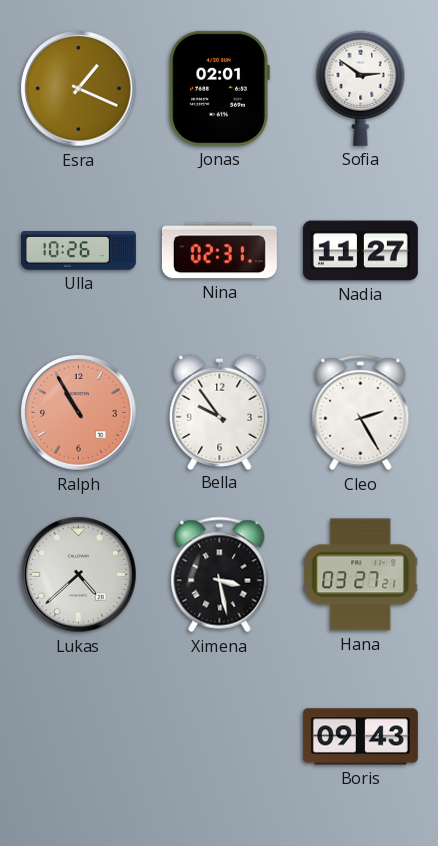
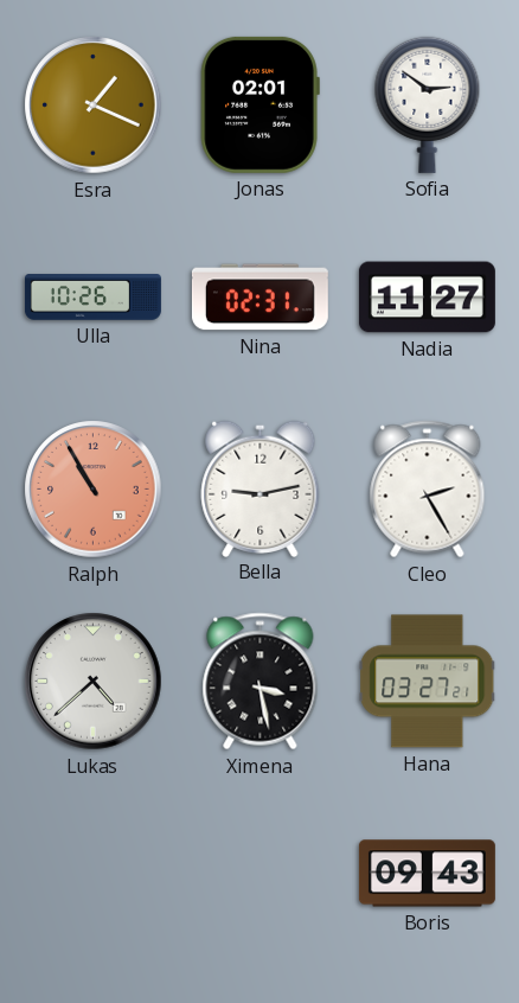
Bella: 9:54 -> 9:13 (261, 488)
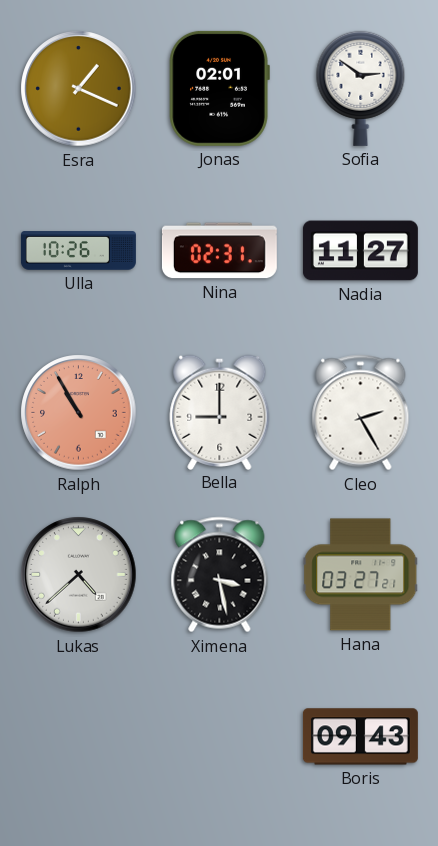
Bella: 9:13 -> 9:00 (220, 412)
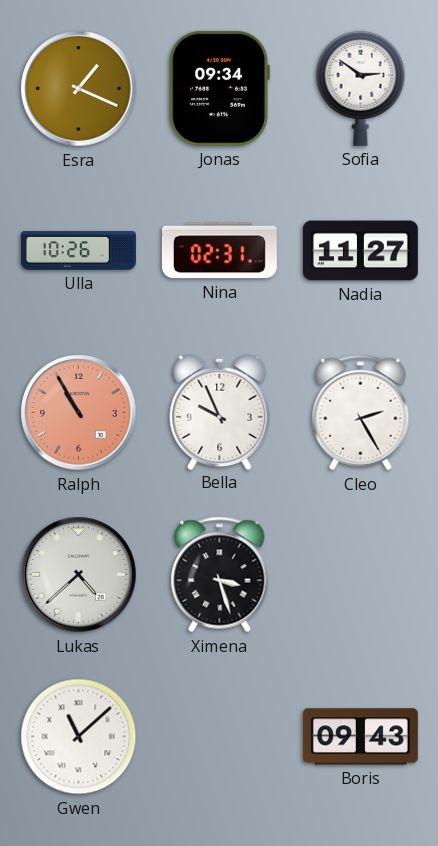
Jonas: 02:01 -> 09:34 (219, 88)
Bella: 9:00 -> 9:56 (220, 412)
Ximena: 3:28 -> 3:27 (220, 575)
Hana: 03:27 -> none (361, 575)
Gwen: none -> 11:08 (79, 737)
